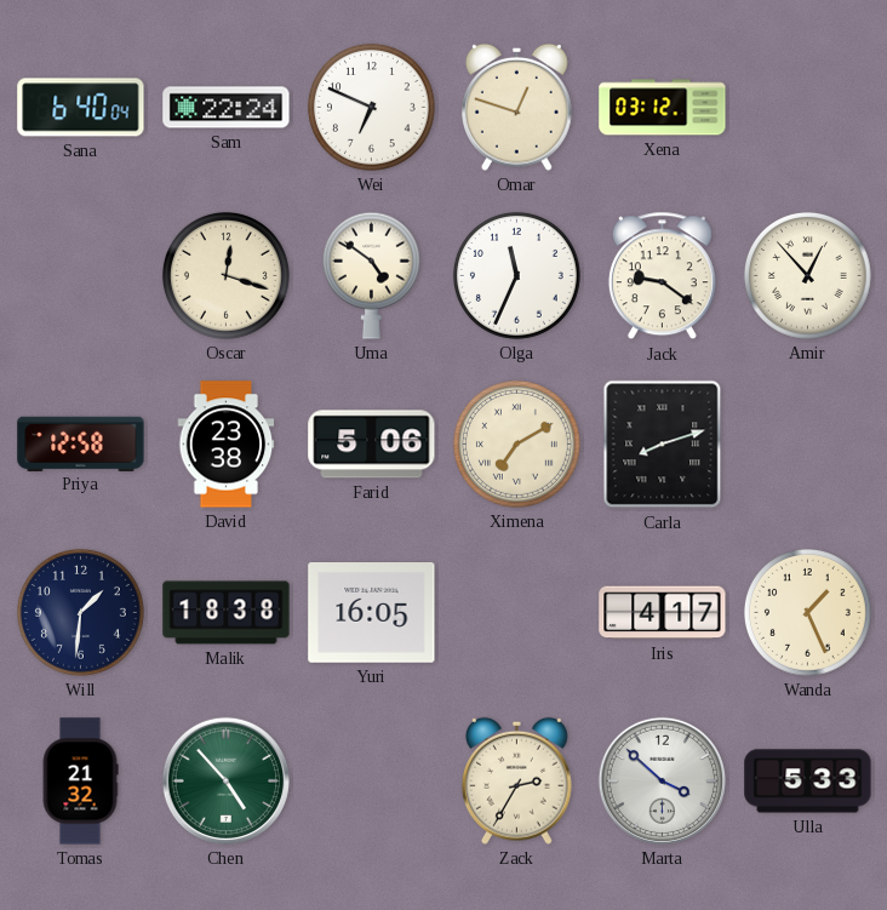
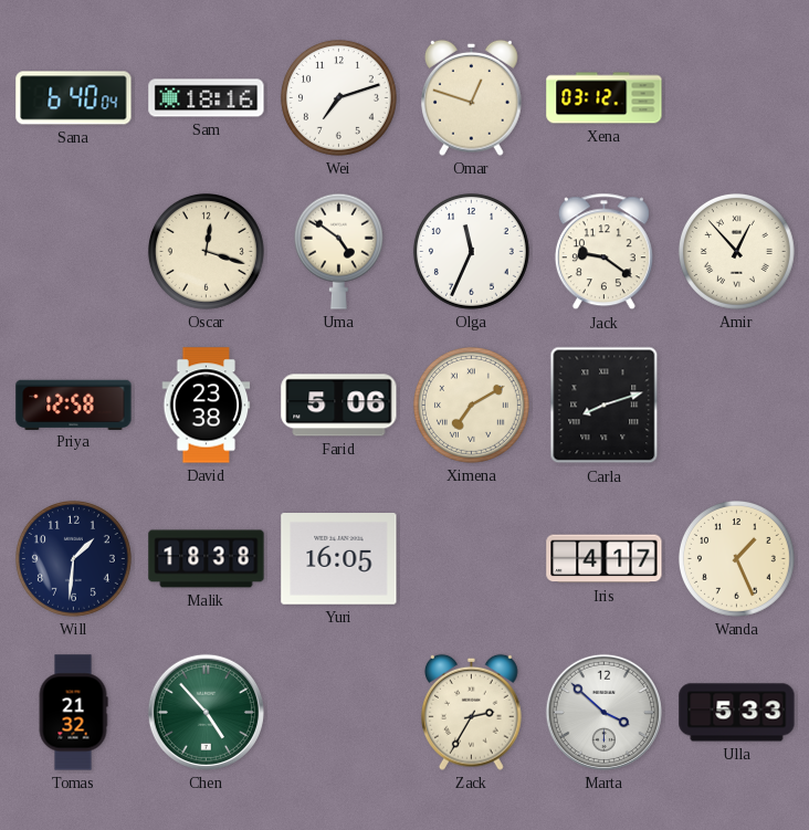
Sam: 22:24 -> 18:16 (207, 98)
Wei: 6:49 -> 7:12 (338, 97)
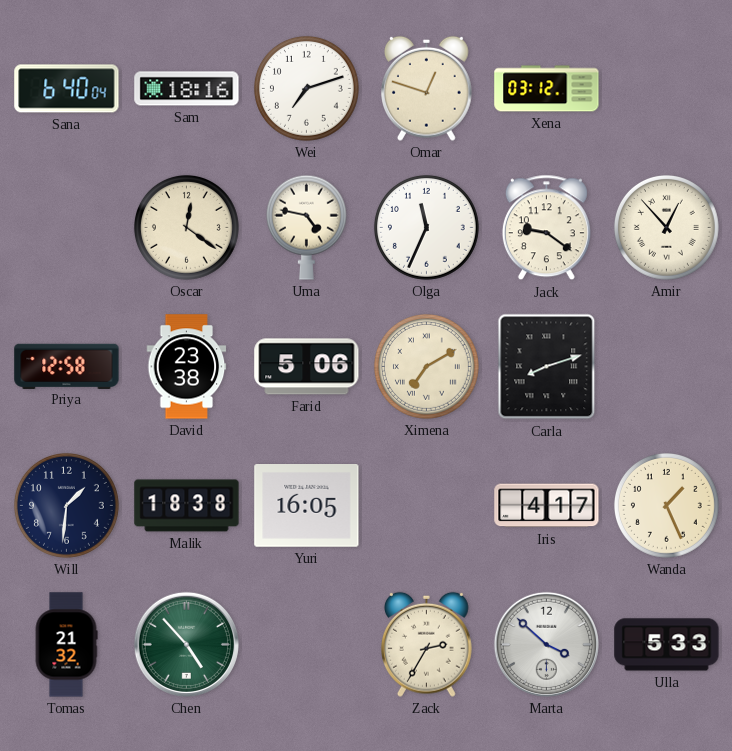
Oscar: 12:18 -> 12:21 (186, 227)
Uma: 4:51 -> 4:47 (306, 227)
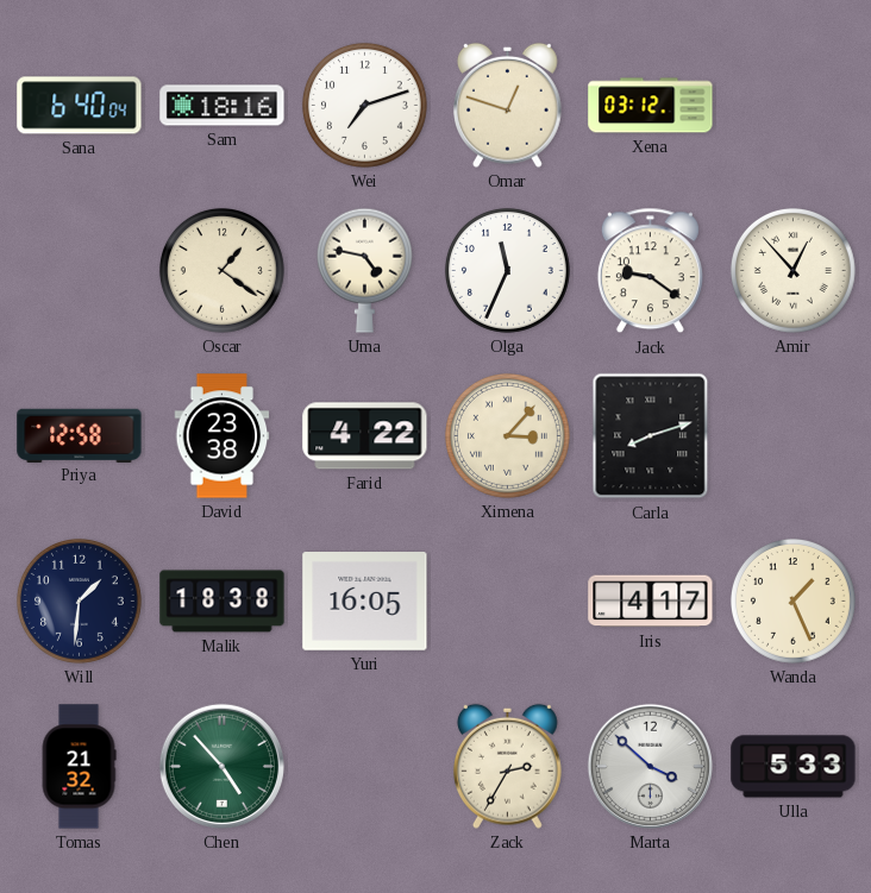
Oscar: 12:21 -> 1:21 (221, 270)
Farid: 5:06 -> 4:22 (365, 436)
Ximena: 7:10 -> 3:07 (507, 435)
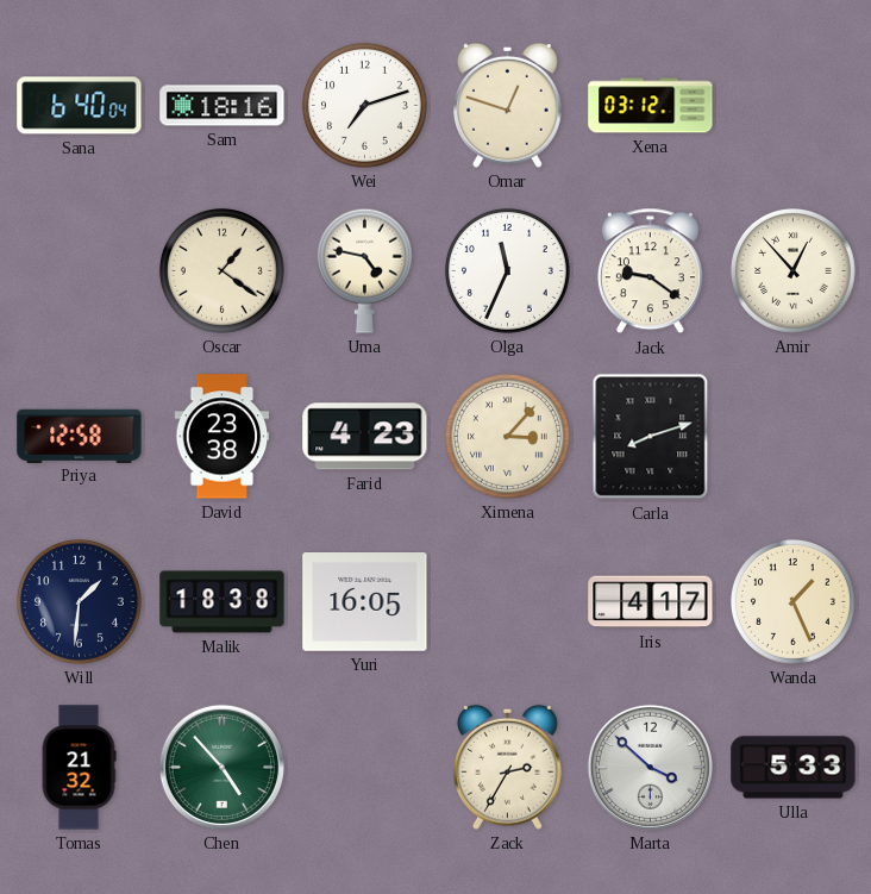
Farid: 4:22 -> 4:23 (365, 437)
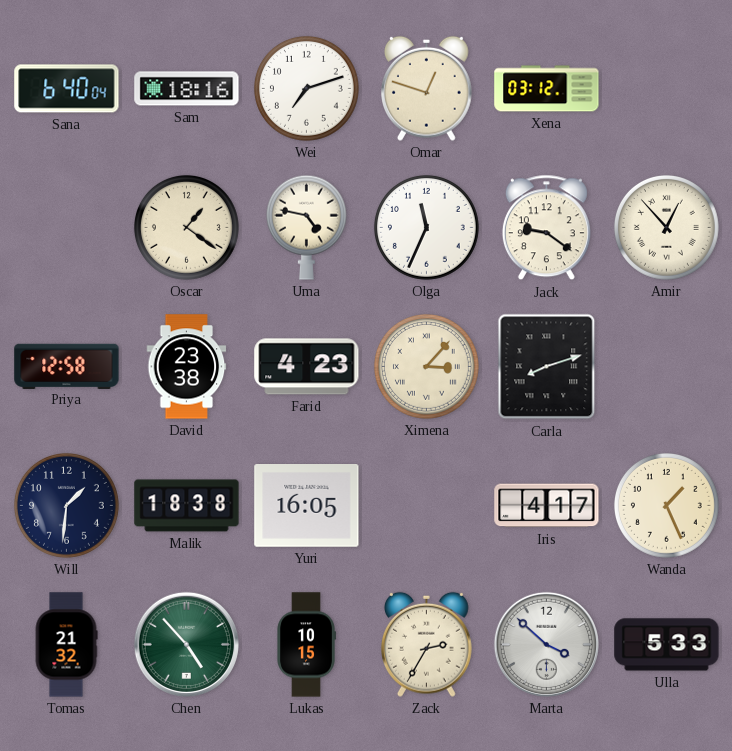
Lukas: none -> 10:15 (306, 645)
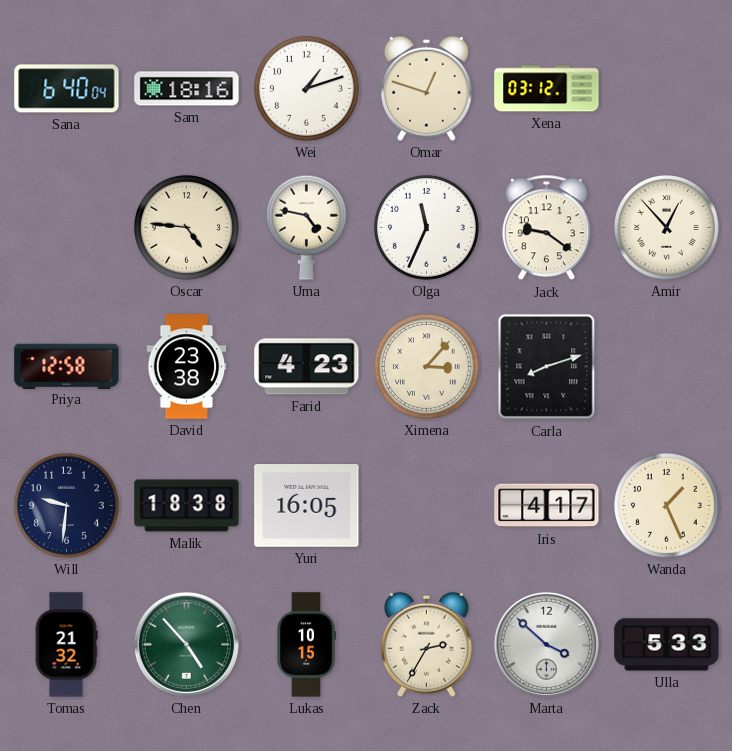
Wei: 7:12 -> 1:12 (306, 88)
Oscar: 1:21 -> 4:46 (186, 227)
Will: 1:31 -> 9:31 (66, 505)
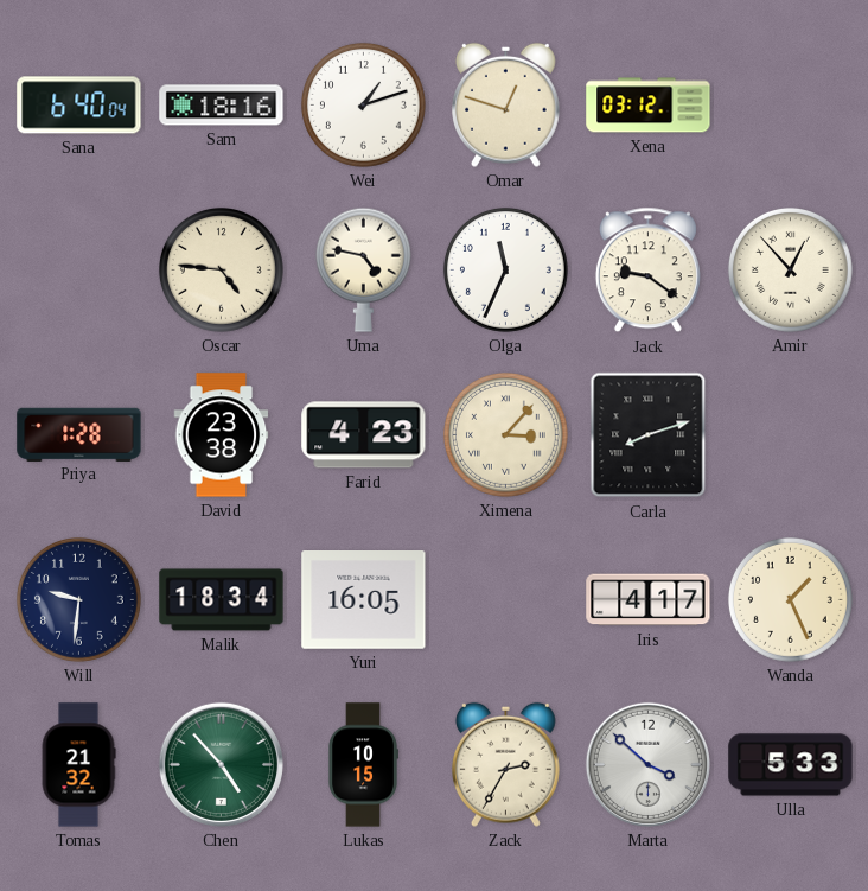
Priya: 12:58 -> 1:28 (79, 434)
Malik: 18:38 -> 18:34 (222, 600)
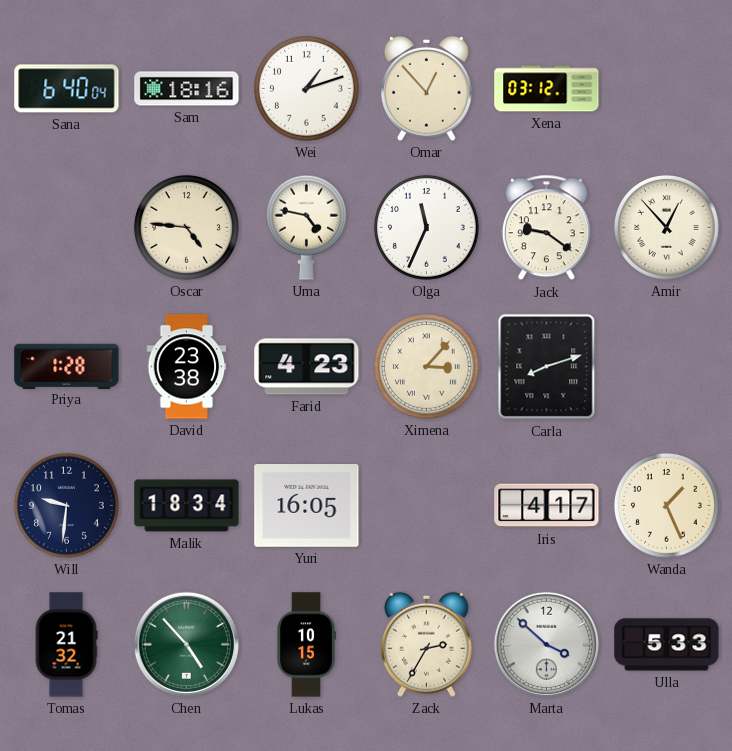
Omar: 12:48 -> 12:53 (427, 88)
